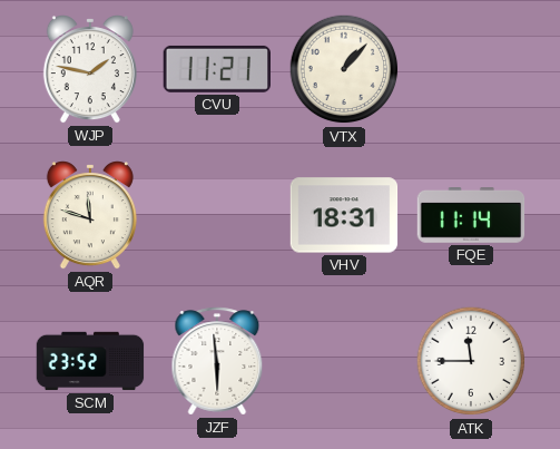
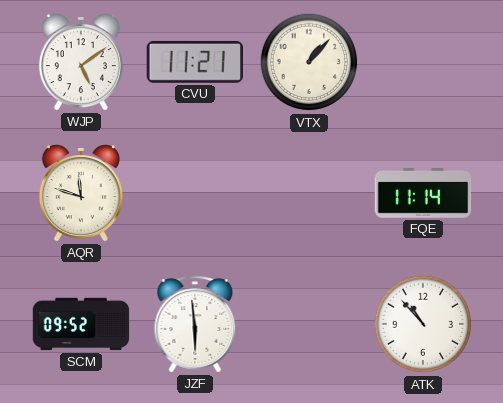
WJP: 1:47 -> 5:09 (81, 62)
VHV: 18:31 -> none (344, 215)
SCM: 23:52 -> 09:52 (81, 324)
ATK: 11:45 -> 10:53 (423, 324)
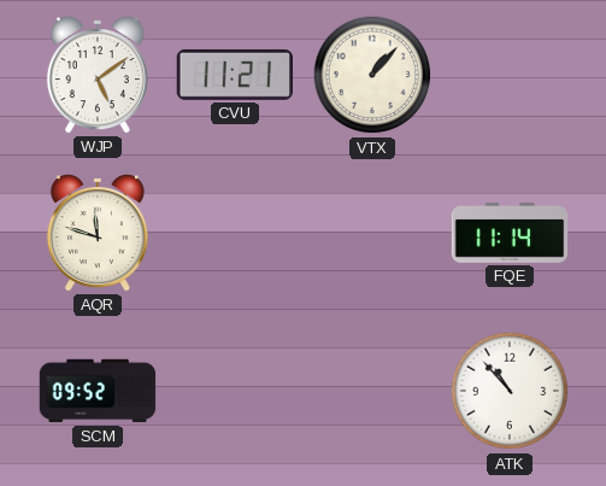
JZF: 5:59 -> none (195, 324)
